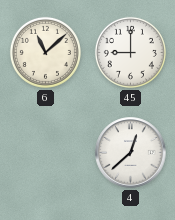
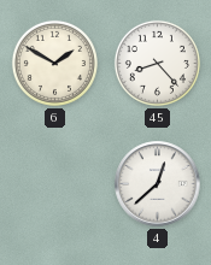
6: 11:08 -> 1:50 (54, 63)
45: 9:00 -> 8:23 (157, 63)
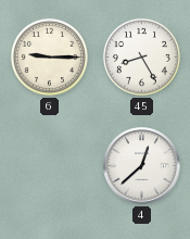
6: 1:50 -> 9:15 (49, 56)
45: 8:23 -> 8:25 (141, 56)
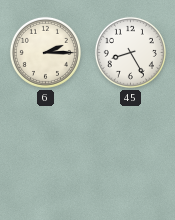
6: 9:15 -> 2:15 (45, 52)
4: 12:38 -> none (142, 166)
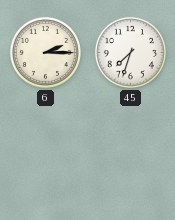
45: 8:25 -> 7:33 (130, 52)
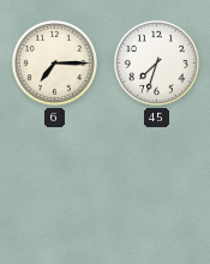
6: 2:15 -> 7:15 (54, 62)
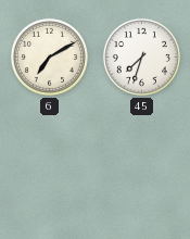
6: 7:15 -> 7:10 (49, 56)
